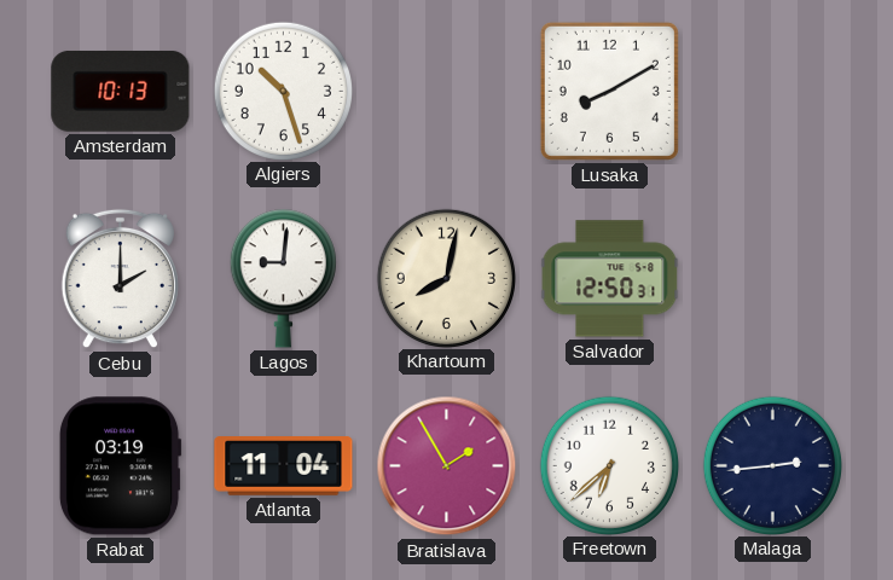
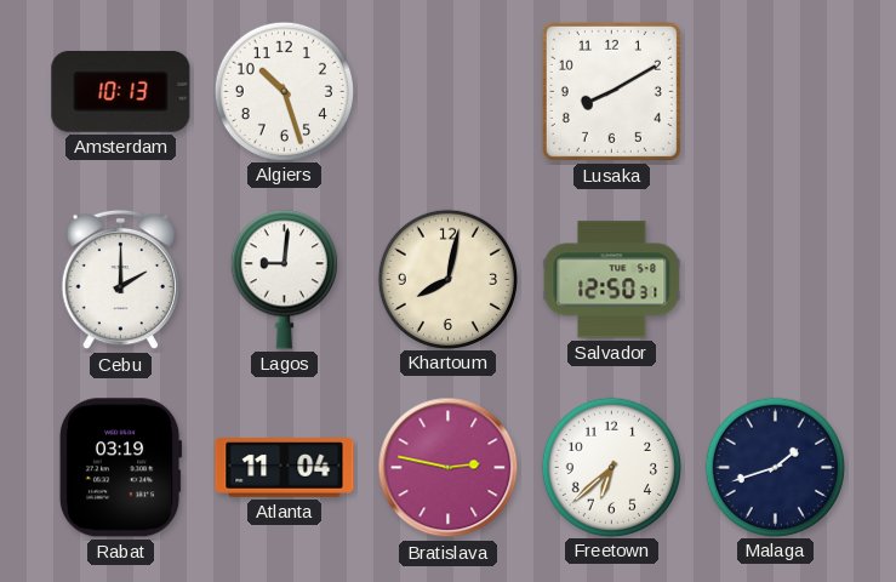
Bratislava: 1:55 -> 2:47 (449, 468)
Malaga: 2:44 -> 1:42 (775, 467)
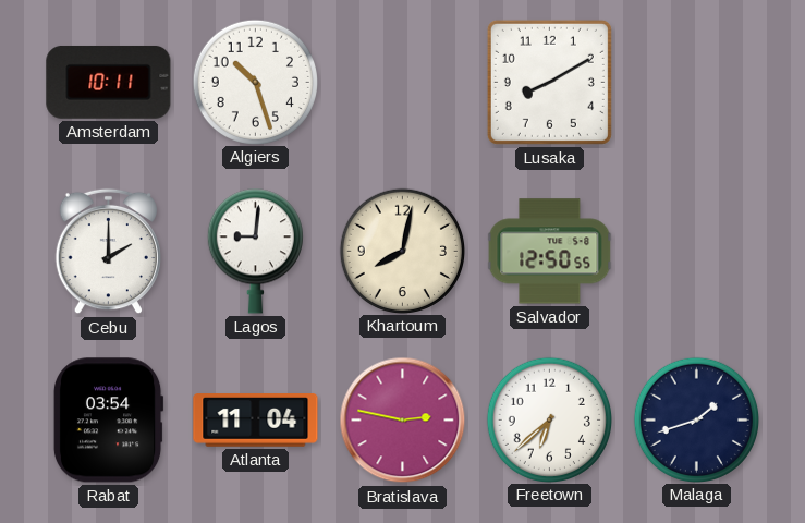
Amsterdam: 10:13 -> 10:11 (109, 82)
Salvador: 12:50:31 -> 12:50:55 (550, 252)
Rabat: 03:19 -> 03:54 (108, 421)
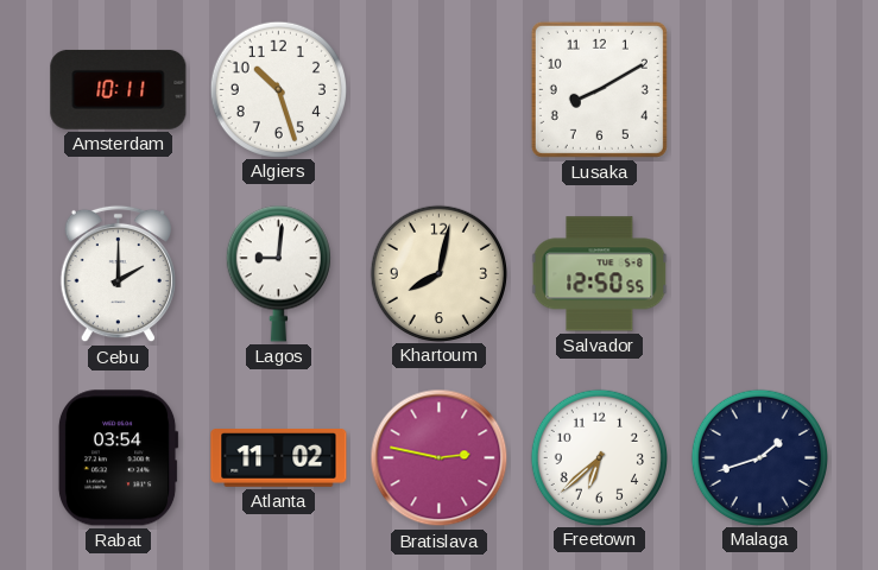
Atlanta: 11:04 -> 11:02 (279, 458)
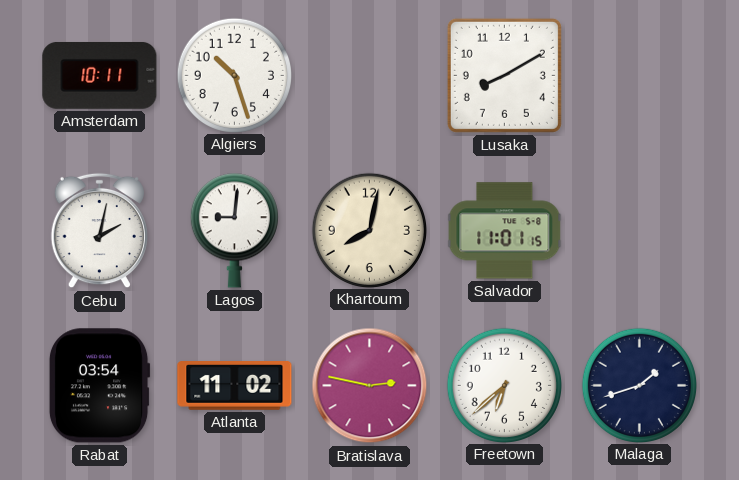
Cebu: 2:00 -> 2:02 (99, 231)
Salvador: 12:50 -> 11:01 (505, 231)
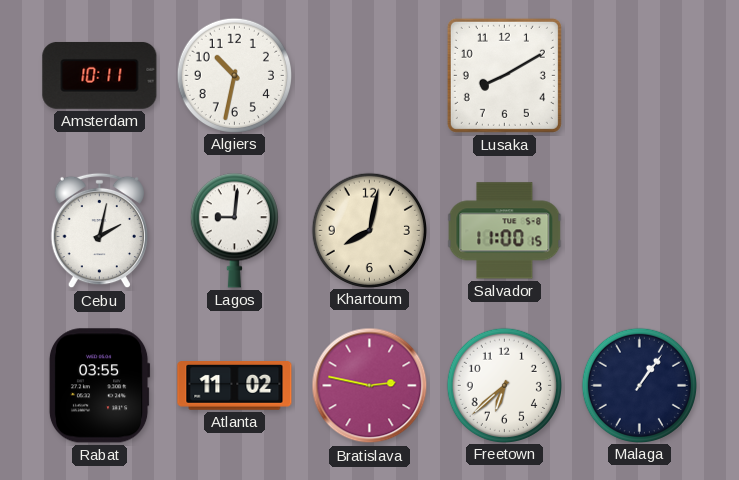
Algiers: 10:27 -> 10:32 (234, 75)
Salvador: 11:01 -> 11:00 (505, 231)
Rabat: 03:54 -> 03:55 (99, 386)
Malaga: 1:42 -> 1:06 (639, 385)
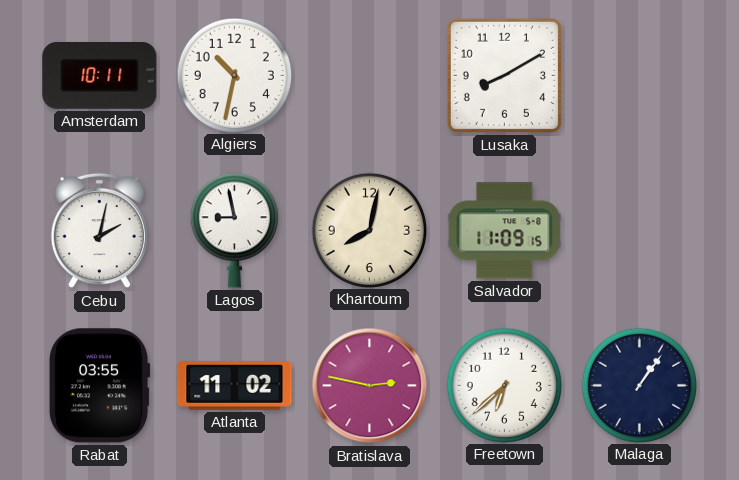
Lagos: 9:01 -> 8:58 (234, 231)
Salvador: 11:00 -> 11:09 (505, 231)
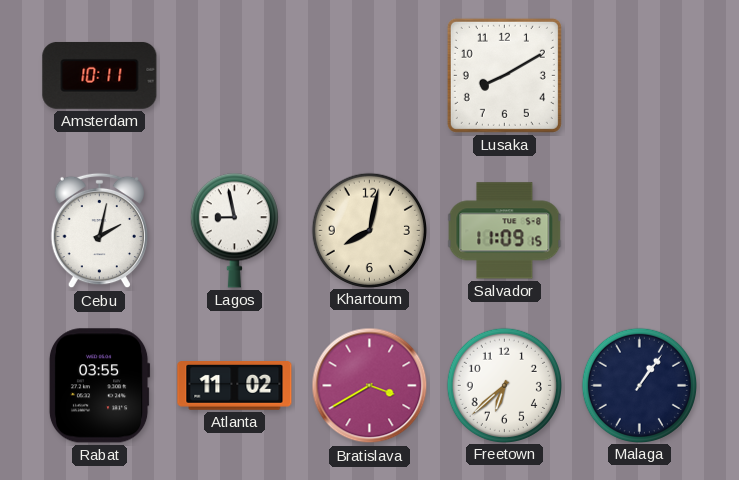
Algiers: 10:32 -> none (234, 75)
Bratislava: 2:47 -> 3:40 (370, 386)
